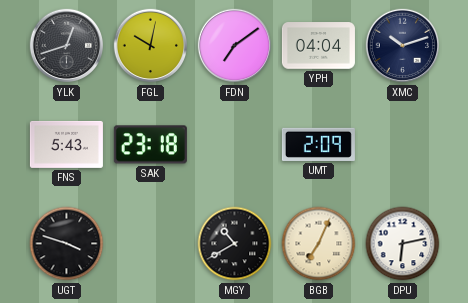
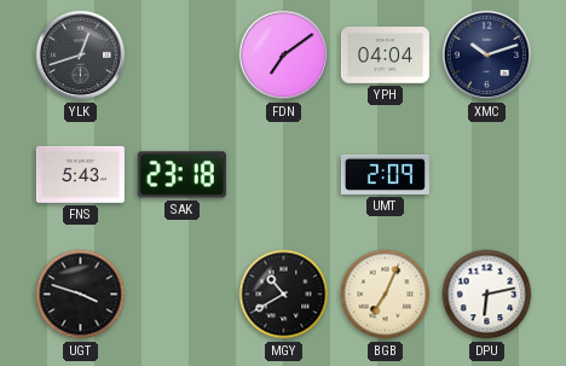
FGL: 10:02 -> none (151, 46)
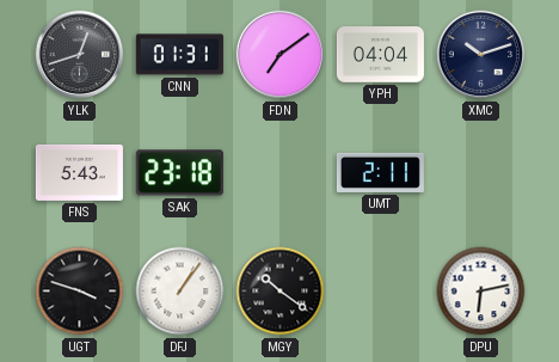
CNN: none -> 01:31 (179, 55)
UMT: 2:09 -> 2:11 (380, 172)
DFJ: none -> 1:06 (180, 292)
MGY: 10:40 -> 10:21 (281, 292)
BGB: 7:04 -> none (386, 295)
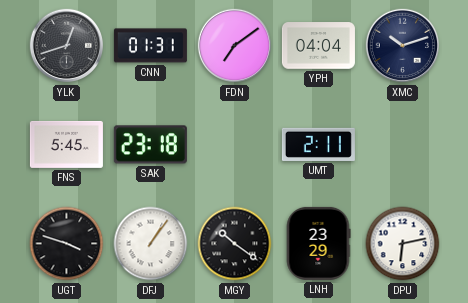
FNS: 5:43 -> 5:45 (66, 144)
LNH: none -> 23:29 (318, 243)
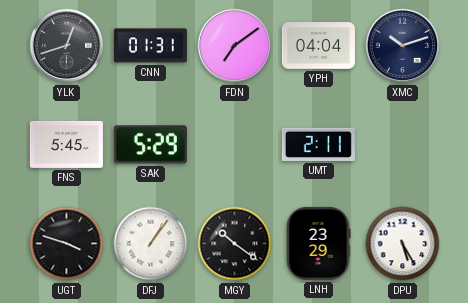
SAK: 23:18 -> 5:29 (150, 145)
DPU: 6:13 -> 5:25 (403, 244)
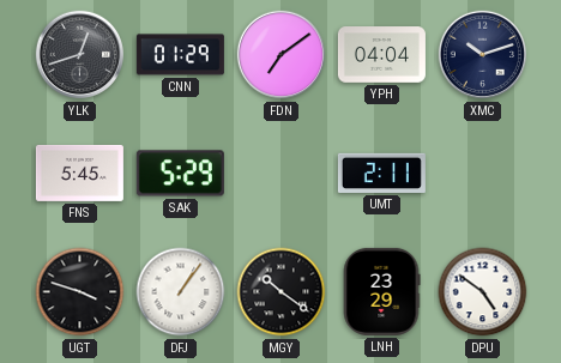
CNN: 01:31 -> 01:29 (180, 55)
DPU: 5:25 -> 4:51 (483, 292)
